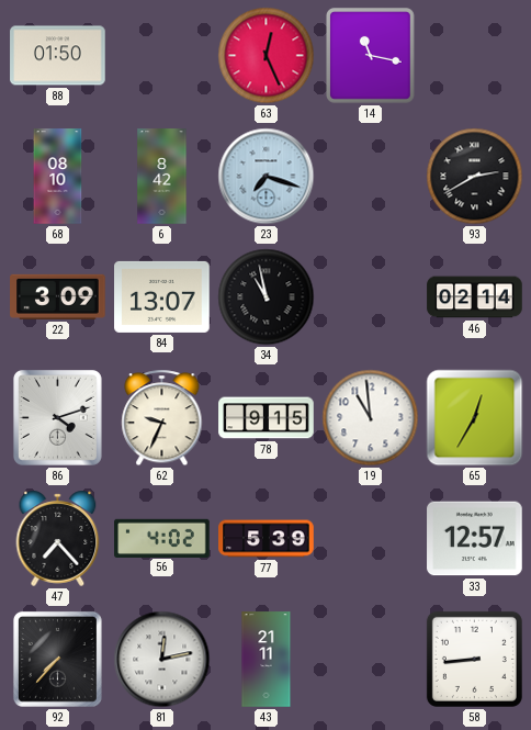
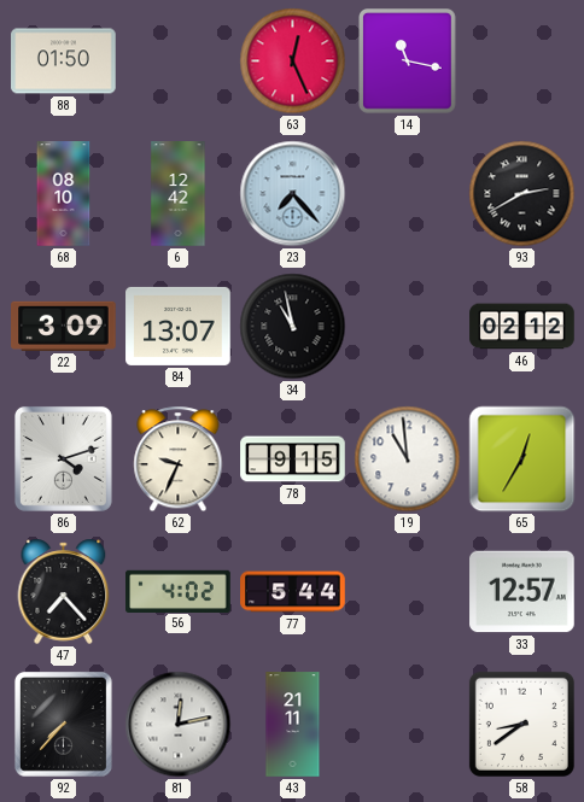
6: 8:42 -> 12:42 (179, 194)
23: 7:18 -> 7:23 (293, 194)
46: 02:14 -> 02:12 (522, 327)
77: 5:39 -> 5:44 (293, 592)
58: 8:44 -> 8:39 (521, 724)
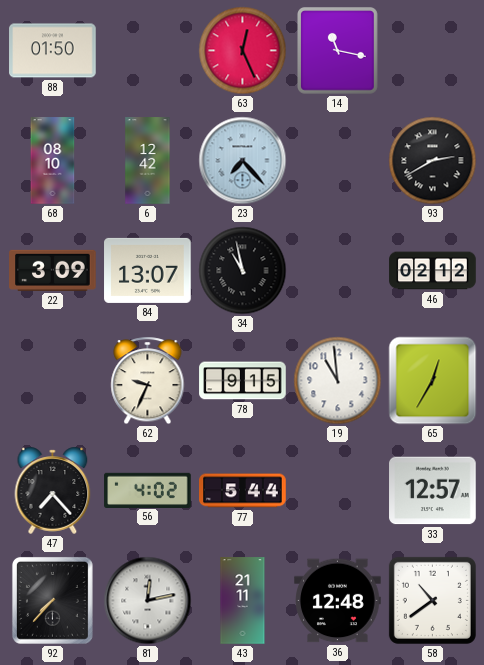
86: 4:12 -> none (63, 458)
36: none -> 12:48 (338, 601)
58: 8:39 -> 10:39 (432, 600)
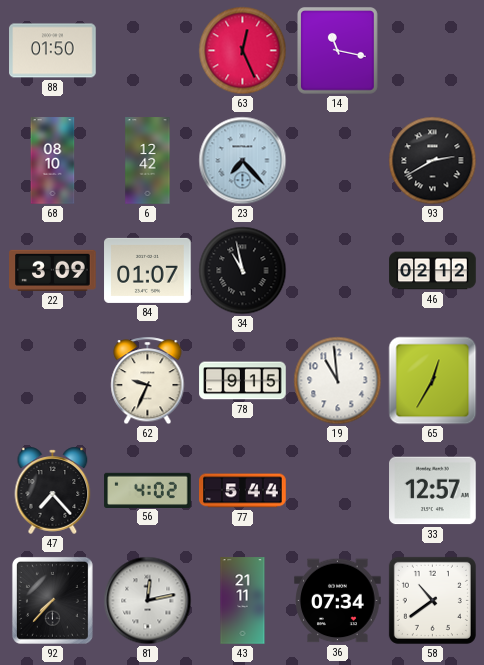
84: 13:07 -> 01:07 (148, 270)
36: 12:48 -> 07:34 (338, 601)
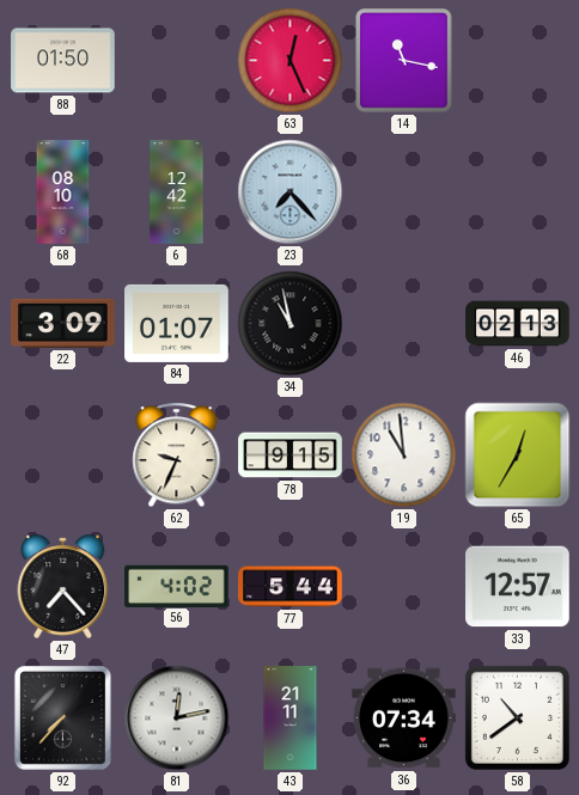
93: 2:40 -> none (433, 161)
46: 02:12 -> 02:13 (518, 324)
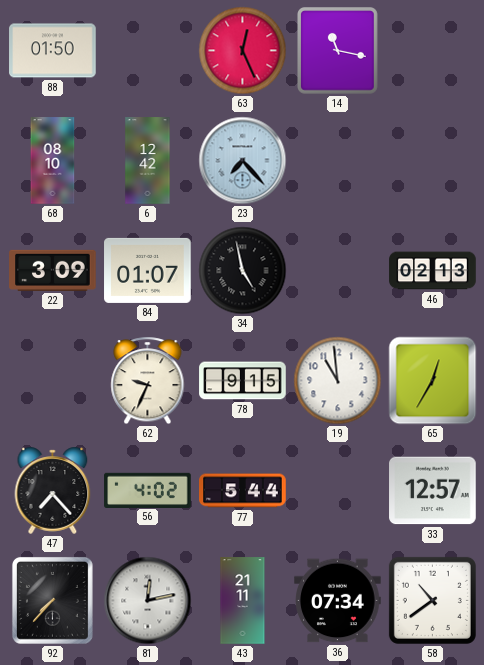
34: 10:58 -> 4:58 (243, 271)
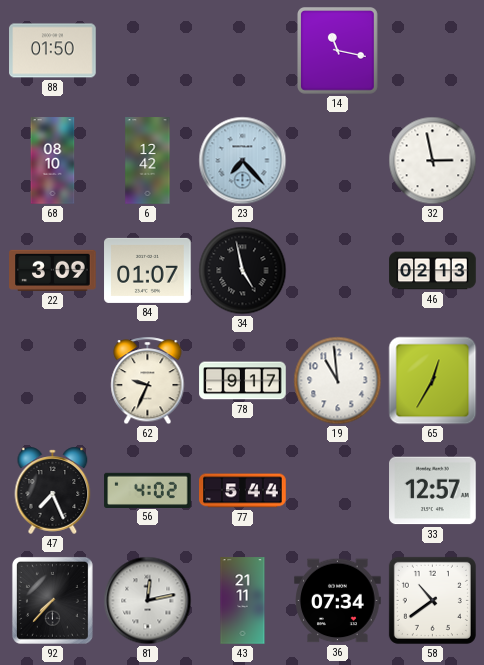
63: 12:26 -> none (243, 51)
32: none -> 2:58 (433, 161)
78: 9:15 -> 9:17 (243, 381)
47: 7:23 -> 7:26 (53, 490)
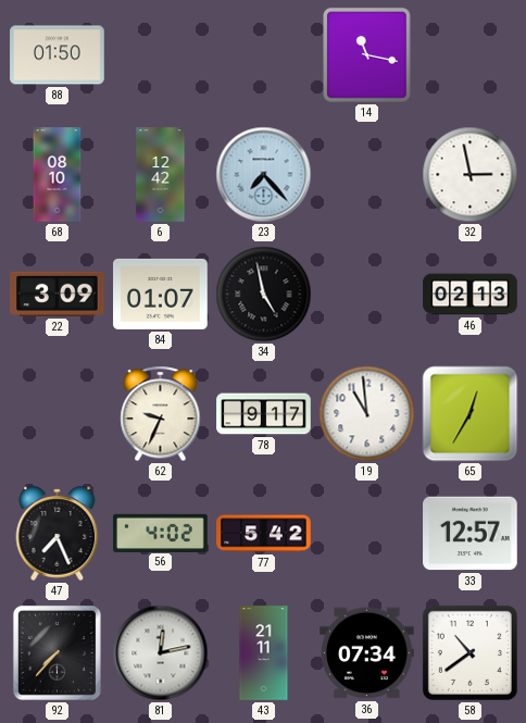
77: 5:44 -> 5:42 (264, 534)
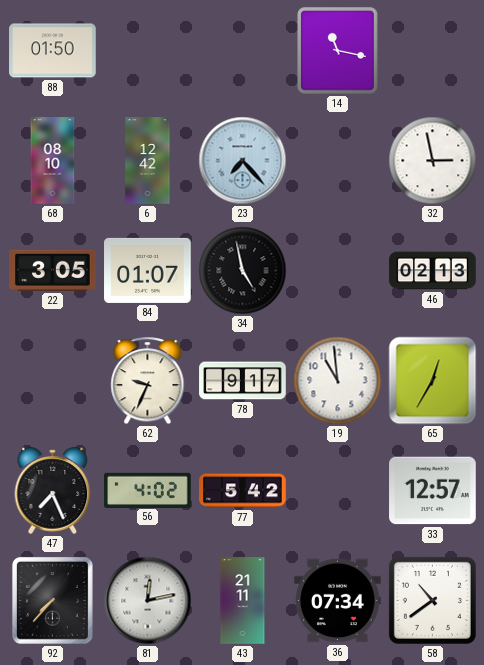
22: 3:09 -> 3:05 (53, 270)
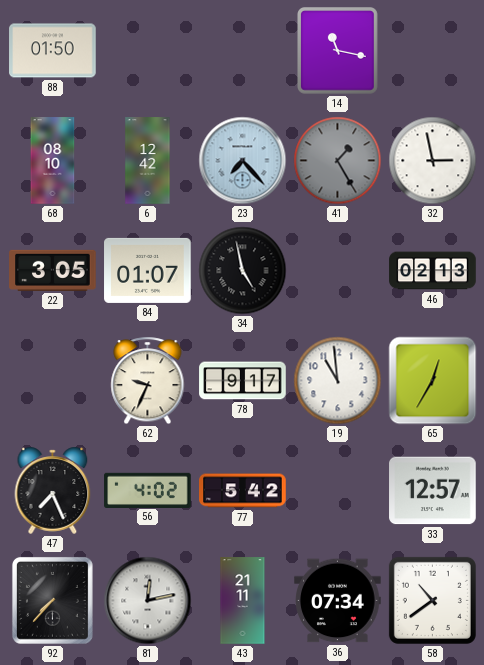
41: none -> 1:25 (338, 161)
